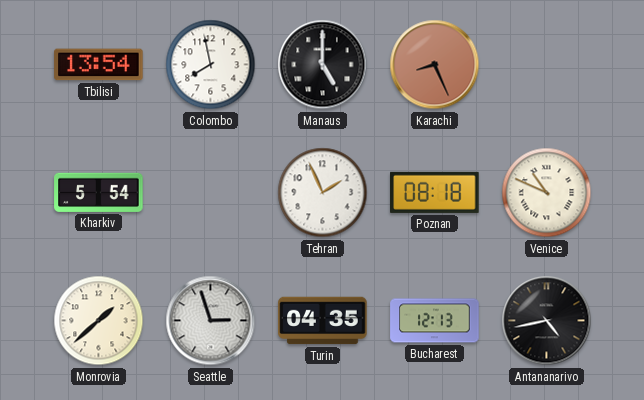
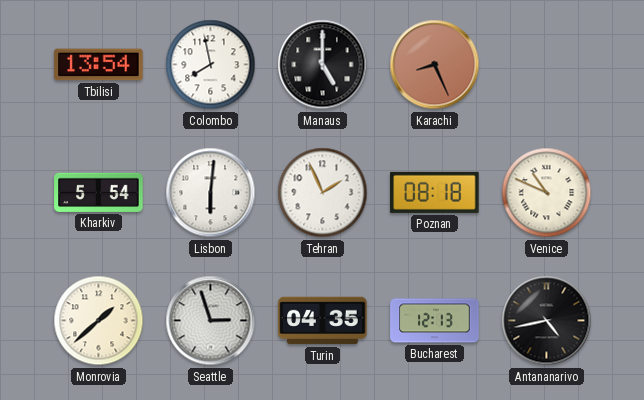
Lisbon: none -> 6:01 (211, 193)
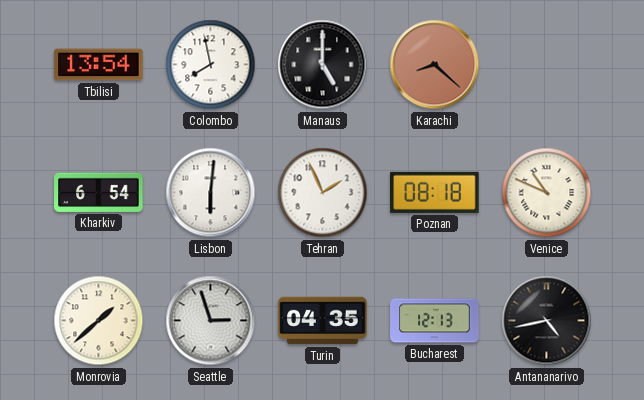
Karachi: 8:26 -> 8:22 (435, 65)
Kharkiv: 5:54 -> 6:54 (99, 192)
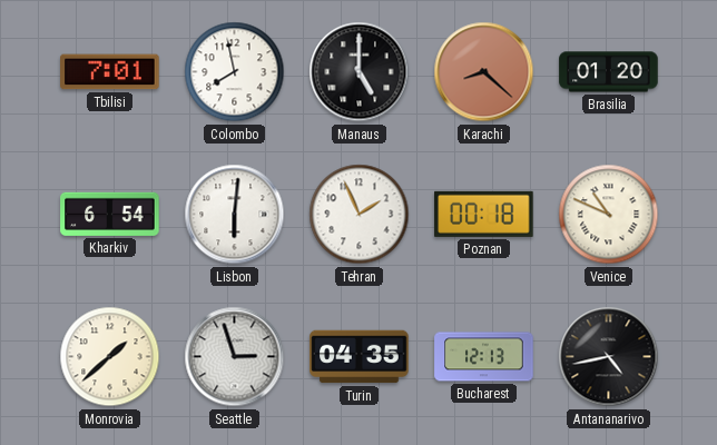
Tbilisi: 13:54 -> 7:01 (110, 72)
Brasilia: none -> 01:20 (609, 72)
Poznan: 08:18 -> 00:18 (484, 214)
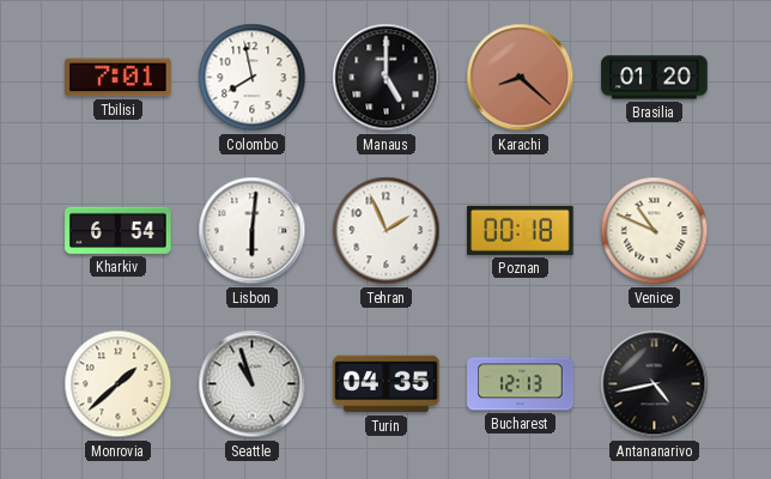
Seattle: 2:57 -> 10:57 (253, 384)
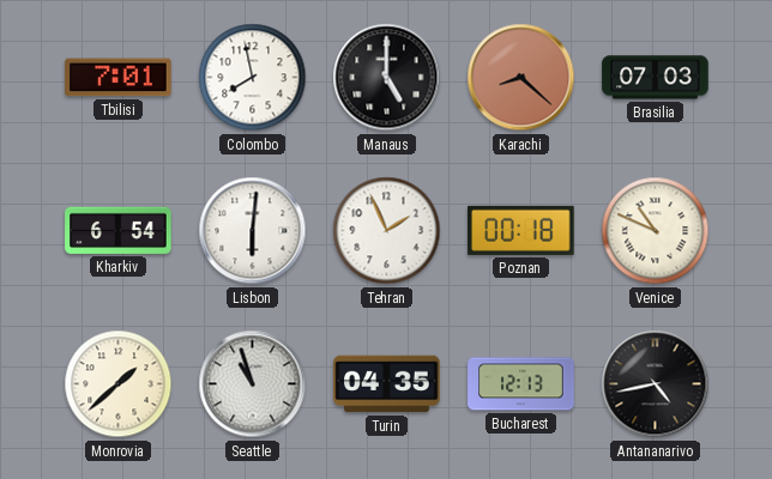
Brasilia: 01:20 -> 07:03 (656, 78)
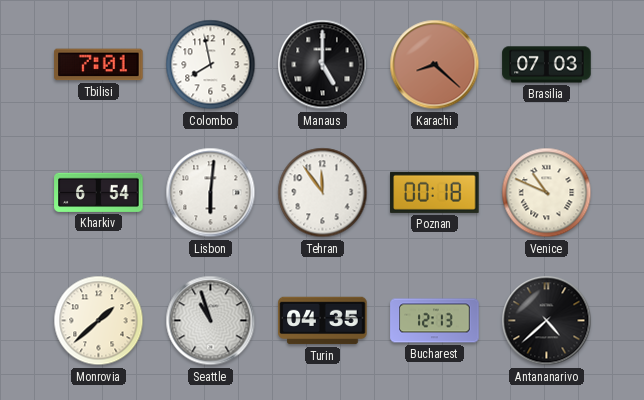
Tehran: 1:56 -> 11:54 (323, 193)
Antananarivo: 4:43 -> 4:38 (547, 321)
